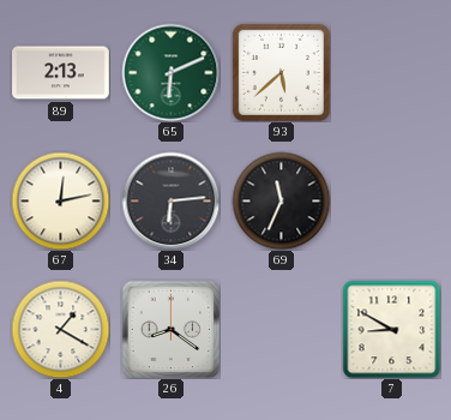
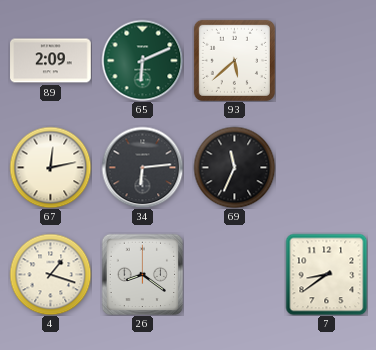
89: 2:13 -> 2:09 (51, 61)
4: 1:20 -> 1:18 (50, 274)
7: 8:50 -> 8:39 (326, 274)
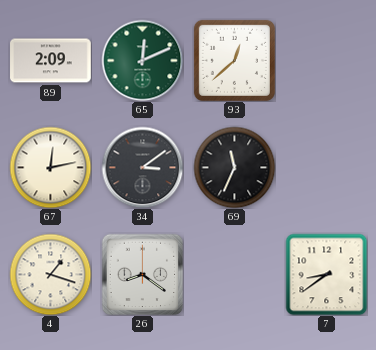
65: 6:11 -> 12:11 (142, 60)
93: 5:38 -> 12:38 (234, 60)
34: 6:14 -> 3:09 (142, 167)
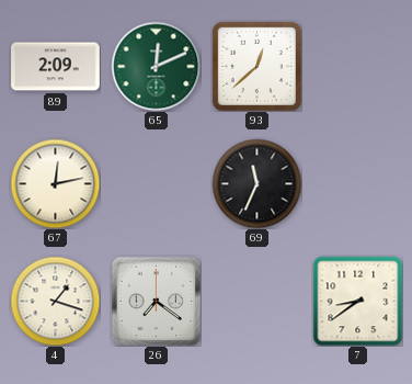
34: 3:09 -> none (142, 167)
26: 8:21 -> 7:21 (156, 301)
